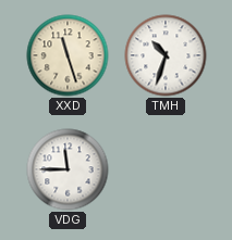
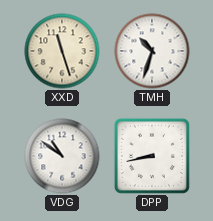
VDG: 11:45 -> 10:51 (62, 156)
DPP: none -> 8:43 (152, 156)
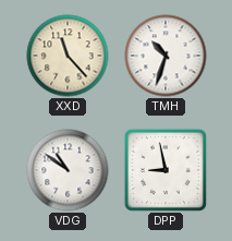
XXD: 11:27 -> 11:23 (68, 56)
DPP: 8:43 -> 8:58 (166, 170)
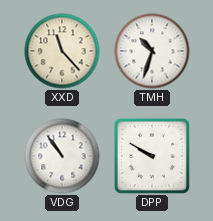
VDG: 10:51 -> 10:54 (62, 156)
DPP: 8:58 -> 9:50 (152, 156)
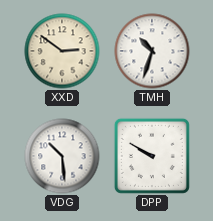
XXD: 11:23 -> 2:51 (62, 51)
VDG: 10:54 -> 10:29 (62, 156)
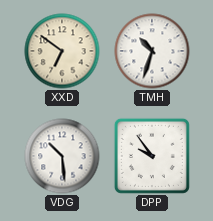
XXD: 2:51 -> 6:51 (62, 51)
DPP: 9:50 -> 9:54 (152, 156)
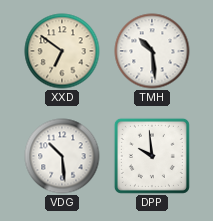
TMH: 10:33 -> 10:29 (152, 51)
DPP: 9:54 -> 9:59 (152, 156)
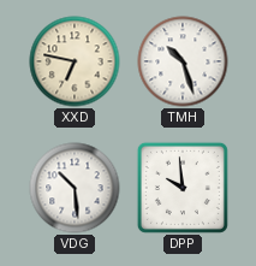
XXD: 6:51 -> 6:47 (75, 61)
TMH: 10:29 -> 10:27 (183, 61)
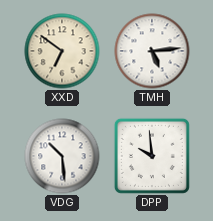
XXD: 6:47 -> 6:51 (62, 51)
TMH: 10:27 -> 5:14 (152, 51)
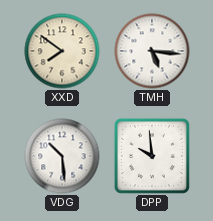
XXD: 6:51 -> 7:51 (62, 51)
TMH: 5:14 -> 5:16 (152, 51)
